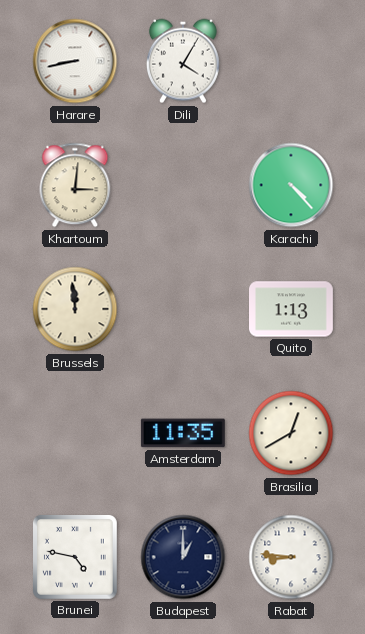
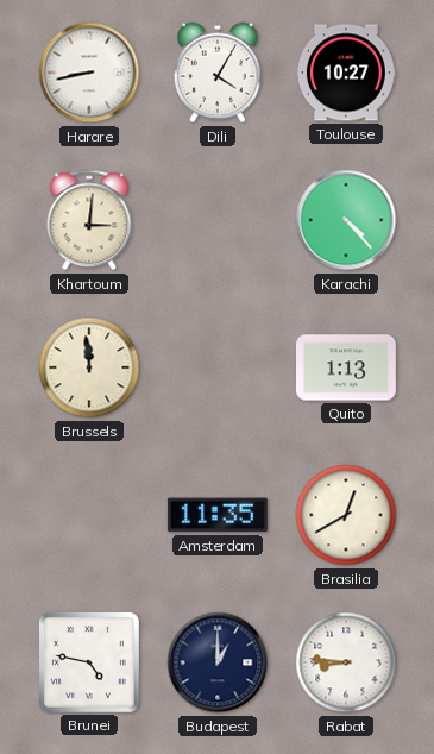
Toulouse: none -> 10:27 (347, 73)
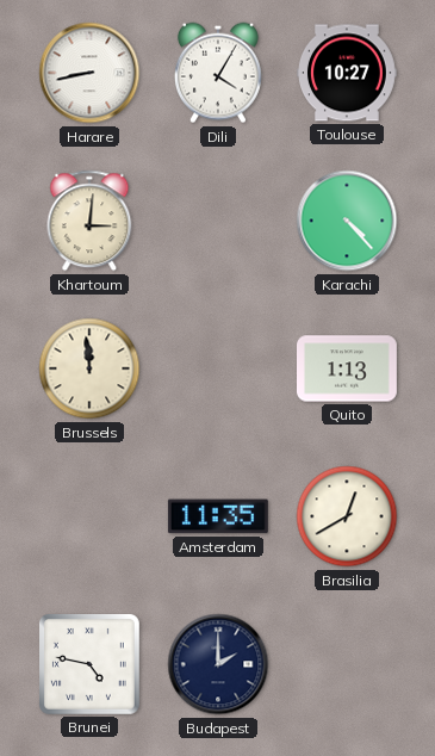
Budapest: 1:00 -> 2:00 (218, 664)
Rabat: 8:46 -> none (346, 662)
